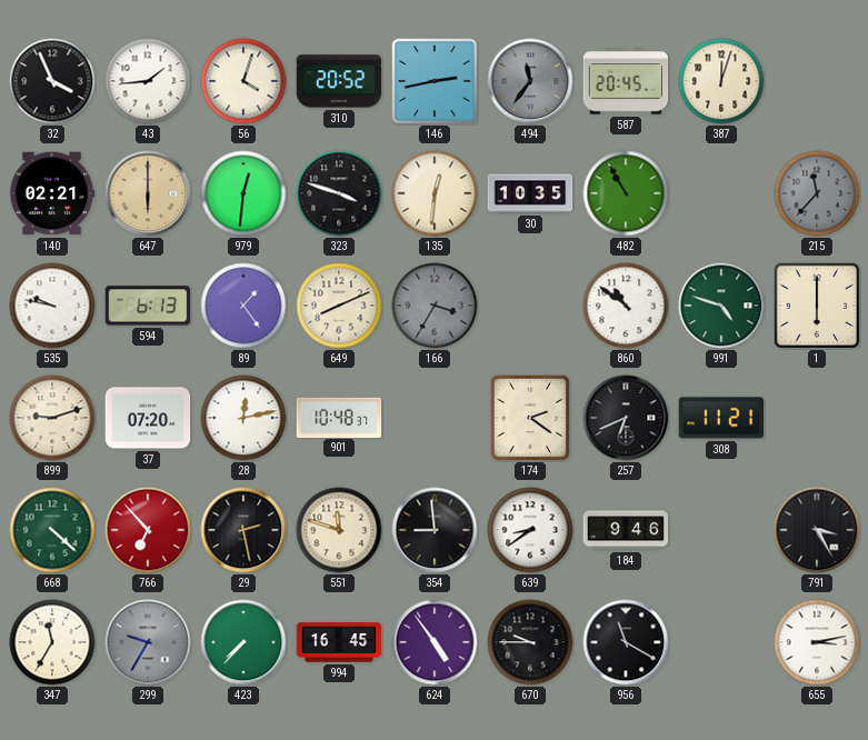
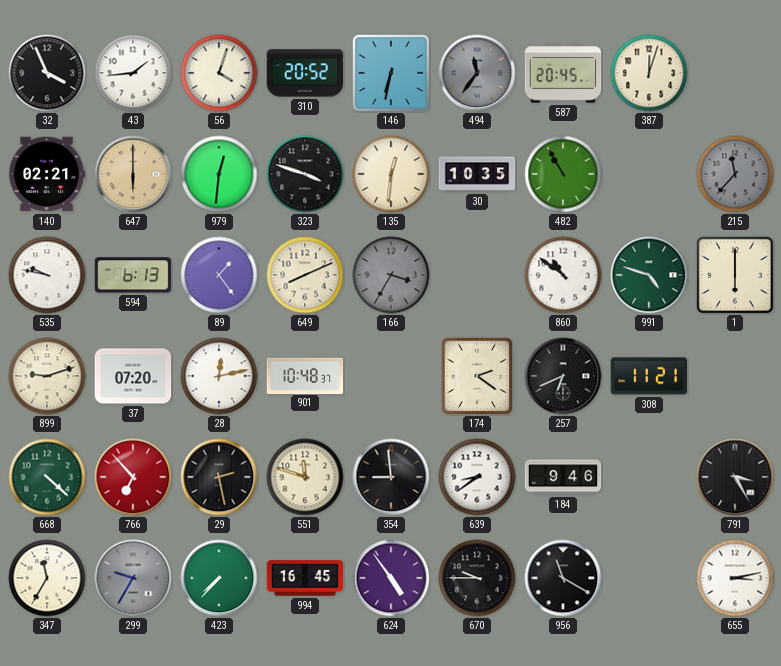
146: 2:43 -> 6:32 (391, 73)
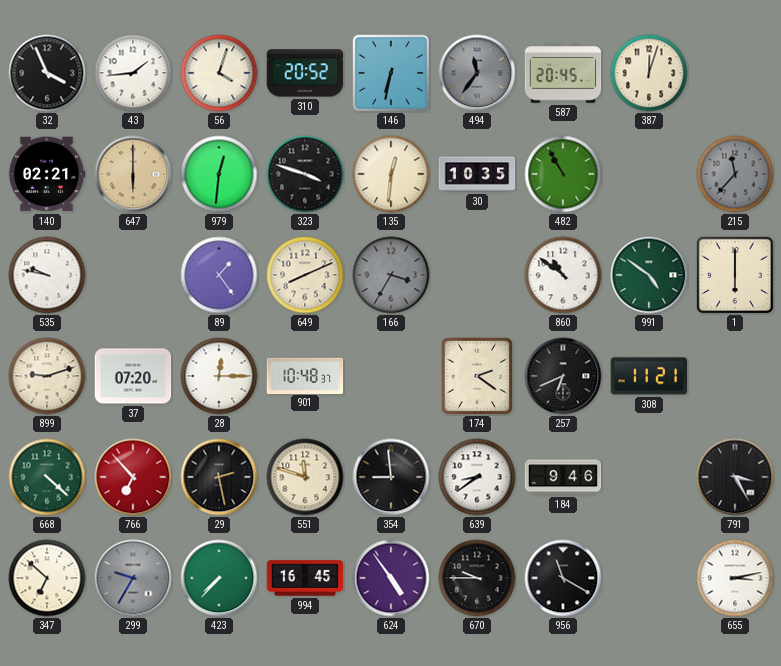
594: 6:13 -> none (133, 275)
991: 4:48 -> 4:51 (649, 275)
28: 12:13 -> 12:15 (219, 376)
347: 11:35 -> 6:52 (47, 578)
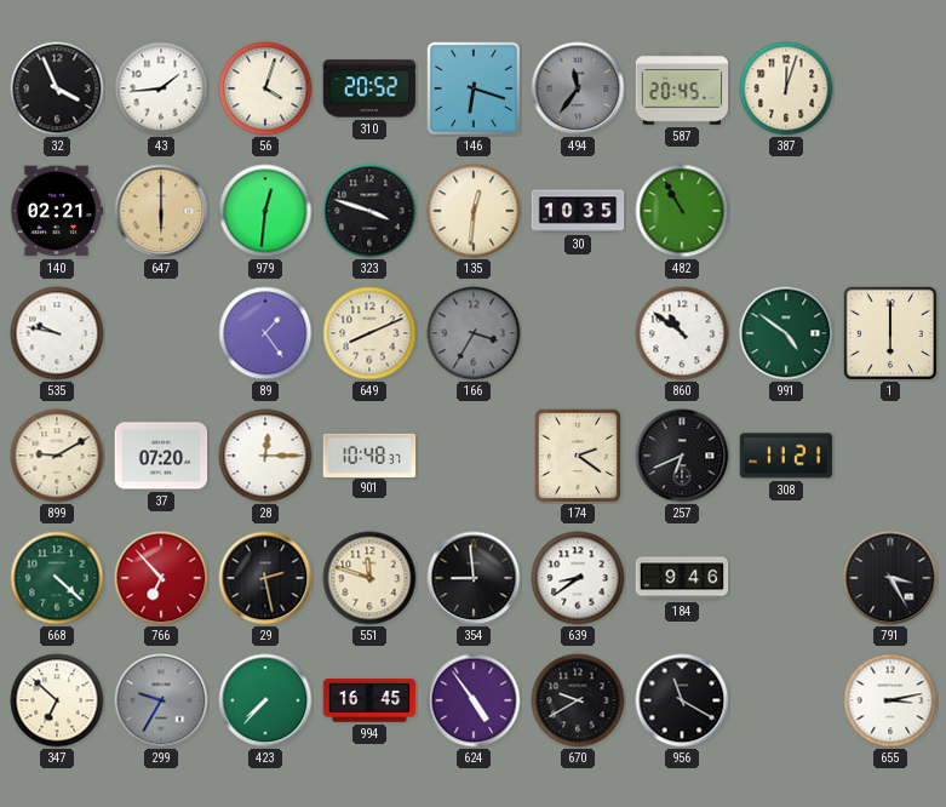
146: 6:32 -> 6:18 (474, 88)
215: 11:37 -> none (735, 174)
899: 9:12 -> 9:10 (57, 456)
670: 9:45 -> 9:40 (578, 700)
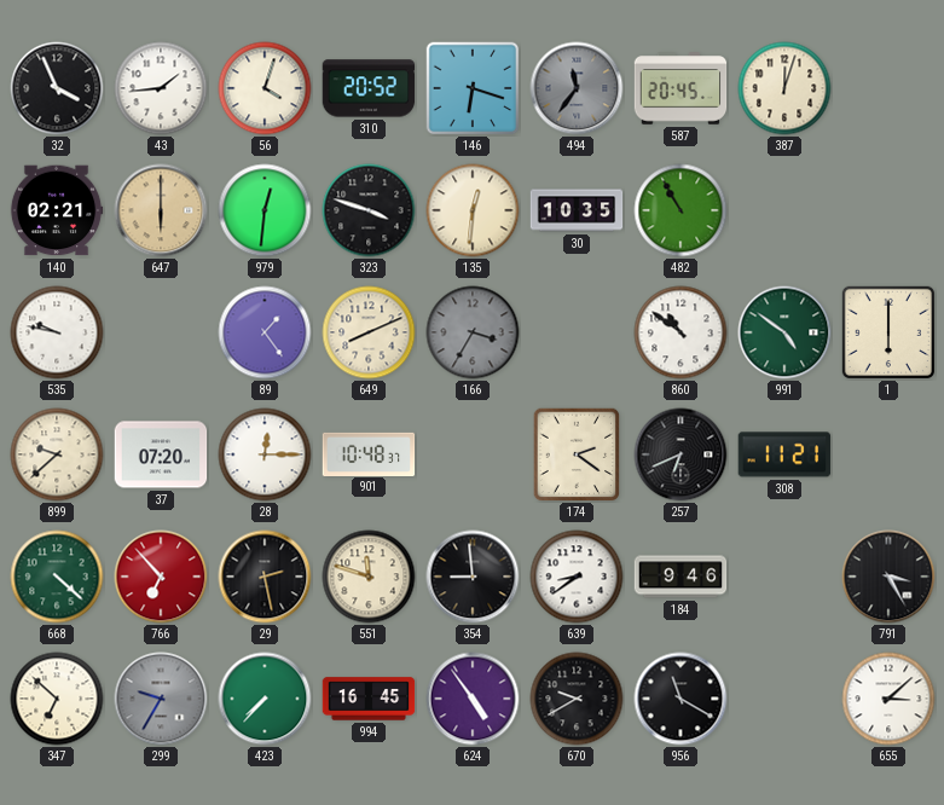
899: 9:10 -> 9:38 (57, 454)
655: 3:13 -> 3:08 (888, 699)
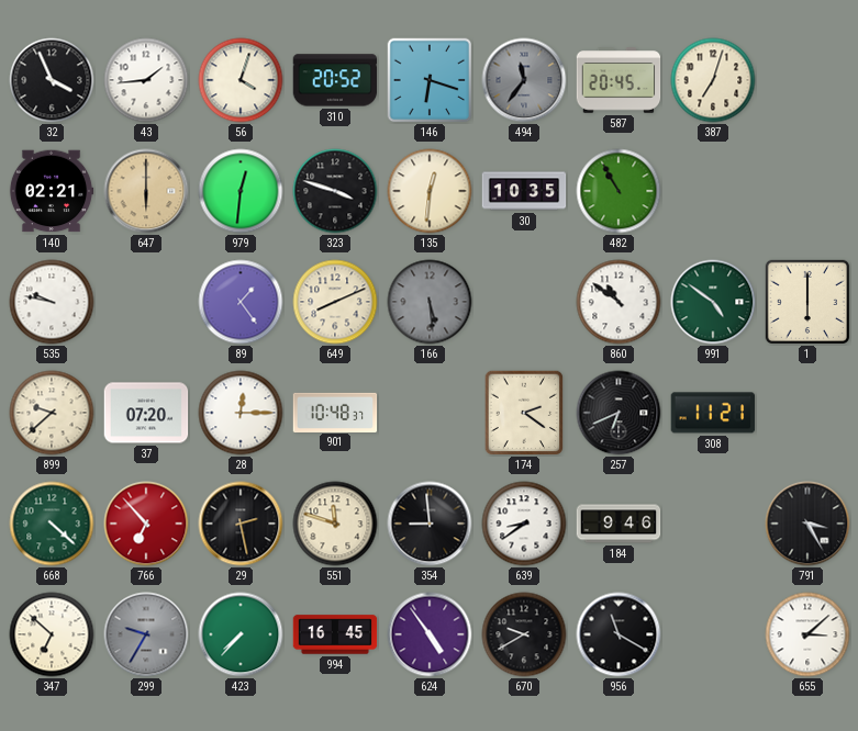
387: 12:03 -> 7:03 (713, 80)
166: 3:35 -> 5:29 (430, 302)
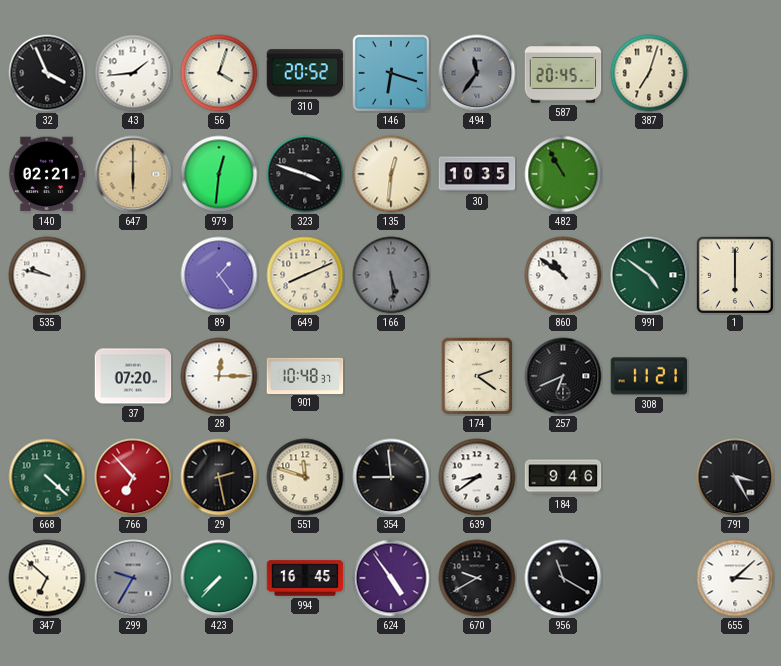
899: 9:38 -> none (52, 413)
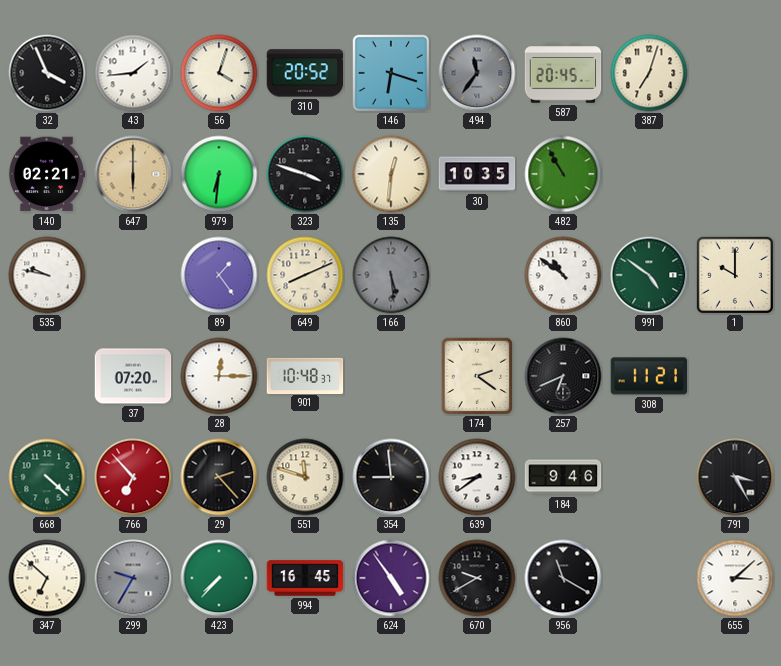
979: 12:31 -> 6:31 (219, 174)
1: 6:00 -> 10:00 (734, 274)
29: 2:28 -> 2:23 (219, 477)
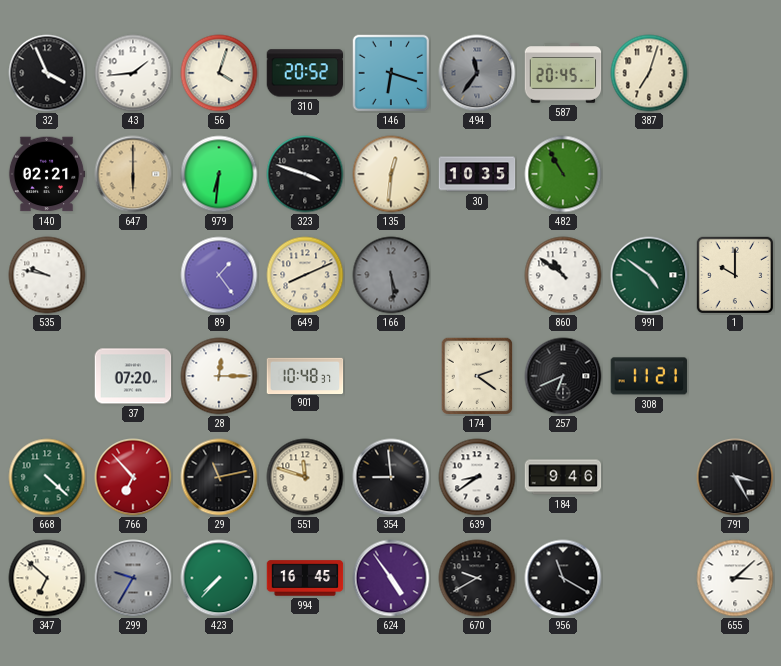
29: 2:23 -> 11:13 (219, 477)
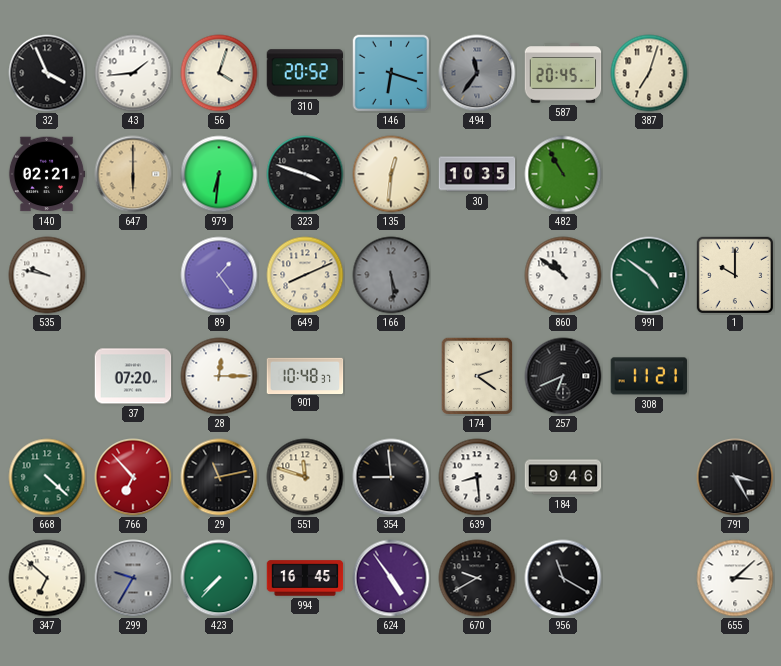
639: 8:39 -> 8:29 (477, 477)
